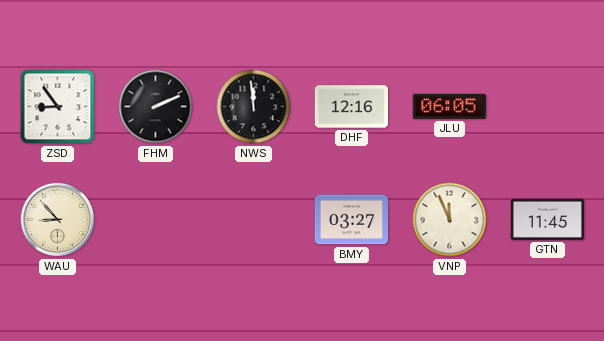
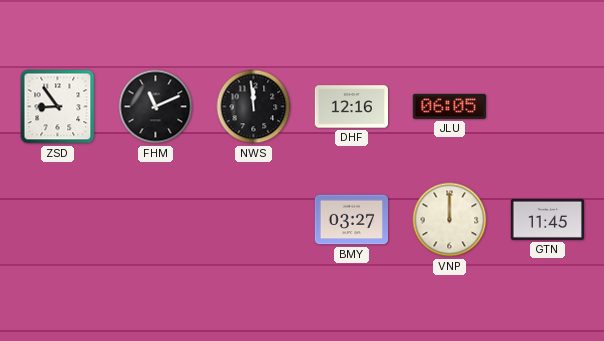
FHM: 2:11 -> 11:11 (156, 107)
WAU: 8:53 -> none (58, 220)
VNP: 11:56 -> 12:00 (450, 220)
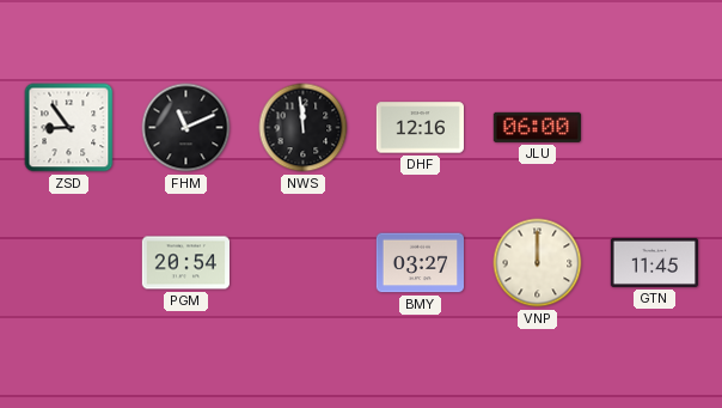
JLU: 06:05 -> 06:00 (537, 127)
PGM: none -> 20:54 (185, 263)
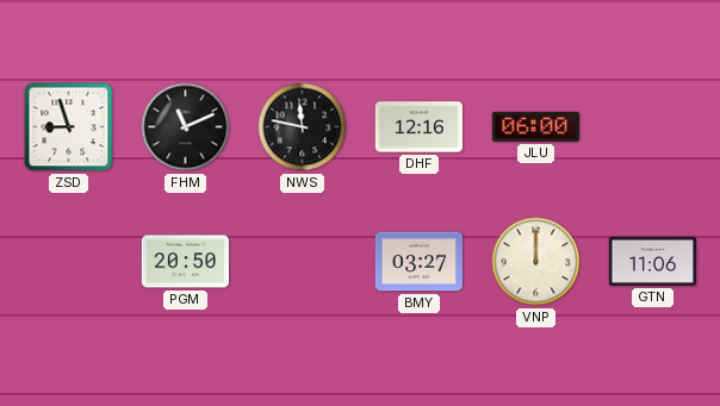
ZSD: 8:54 -> 8:57 (69, 127)
NWS: 11:59 -> 11:47 (303, 127)
PGM: 20:54 -> 20:50 (185, 262)
GTN: 11:45 -> 11:06 (652, 261)
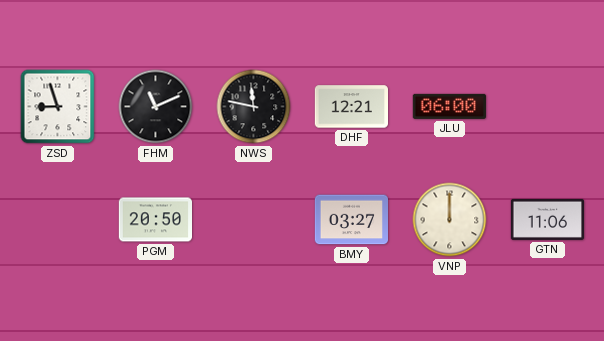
DHF: 12:16 -> 12:21 (351, 107)
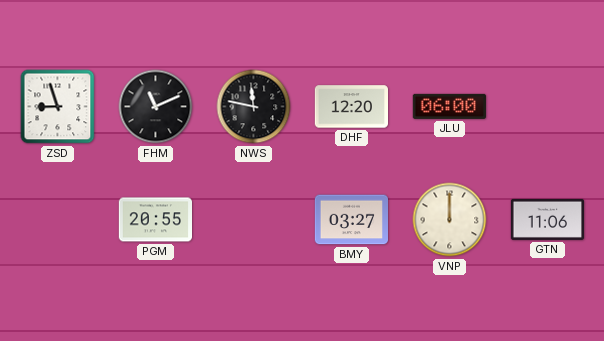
DHF: 12:21 -> 12:20 (351, 107)
PGM: 20:50 -> 20:55 (155, 220)
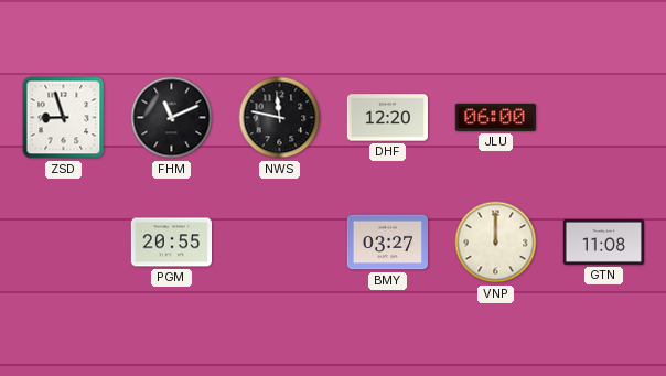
GTN: 11:06 -> 11:08 (603, 241)
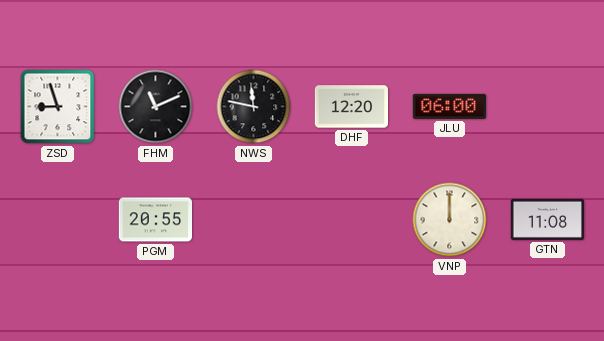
BMY: 03:27 -> none (387, 243)
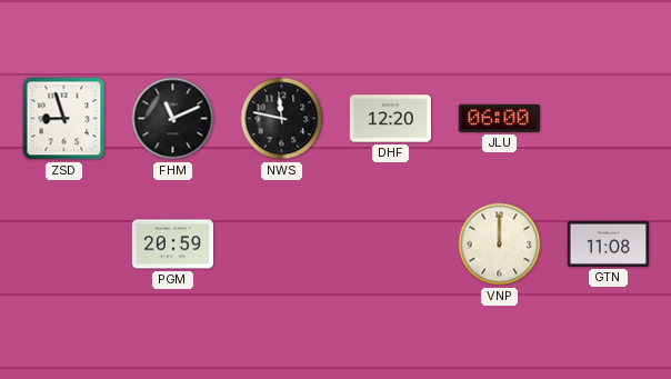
PGM: 20:55 -> 20:59 (172, 245)
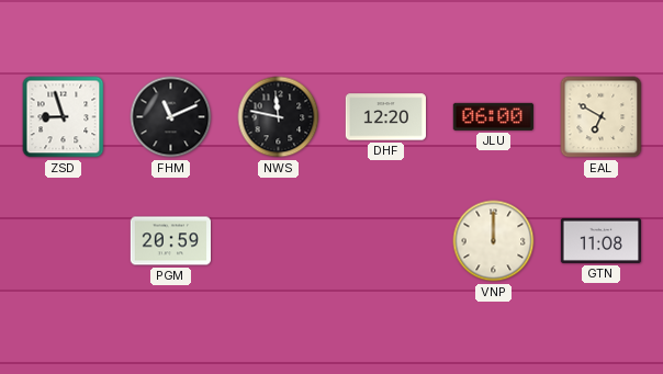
EAL: none -> 6:50 (602, 117)
